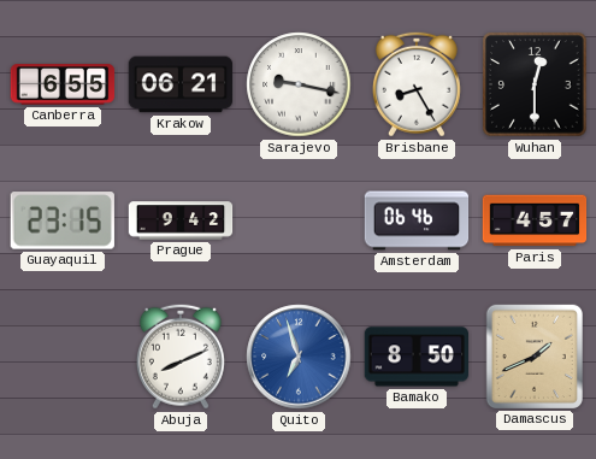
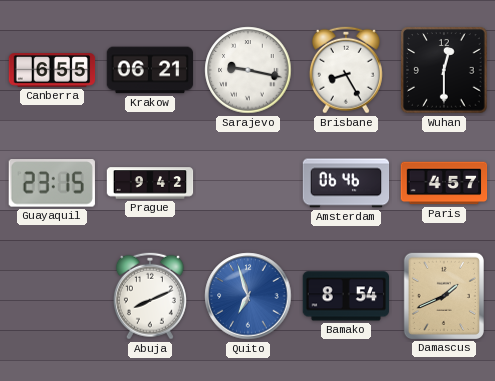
Bamako: 8:50 -> 8:54 (345, 296)
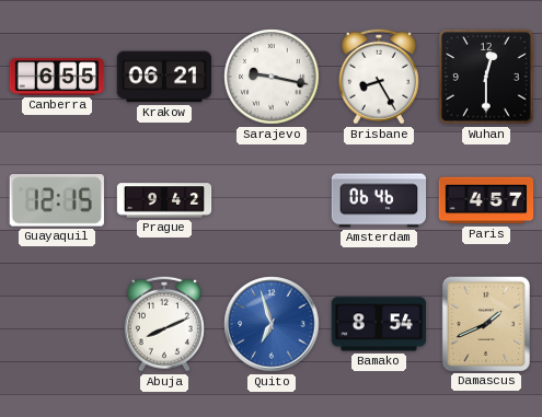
Guayaquil: 23:15 -> 12:15 (57, 200)
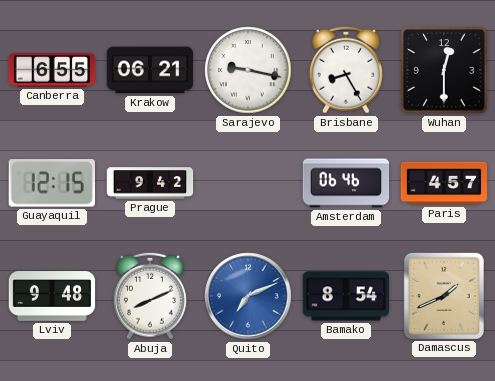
Lviv: none -> 9:48 (52, 296)
Quito: 6:57 -> 7:11 (248, 296)
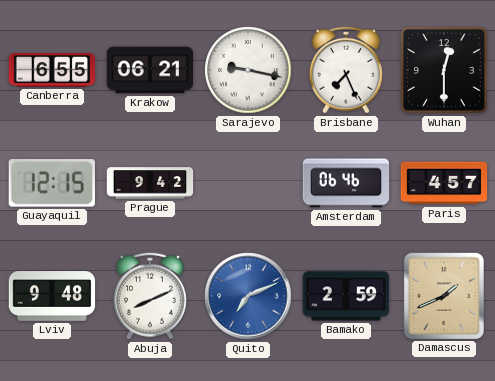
Brisbane: 8:25 -> 7:26 (346, 70)
Bamako: 8:54 -> 2:59 (345, 296)
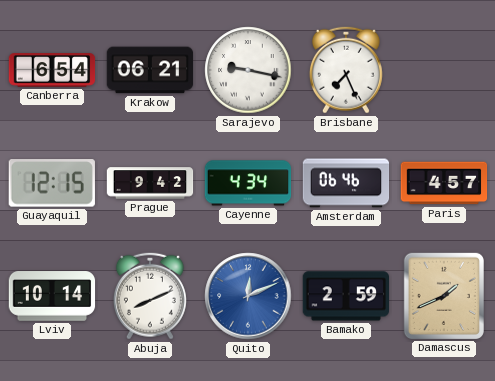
Canberra: 6:55 -> 6:54 (52, 70)
Wuhan: 12:30 -> none (444, 70)
Cayenne: none -> 4:34 (248, 183)
Lviv: 9:48 -> 10:14 (52, 296)
Quito: 7:11 -> 12:11 (248, 296)
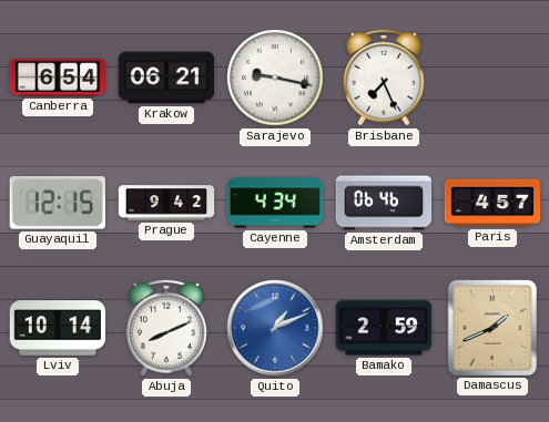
Quito: 12:11 -> 1:11 (275, 328)
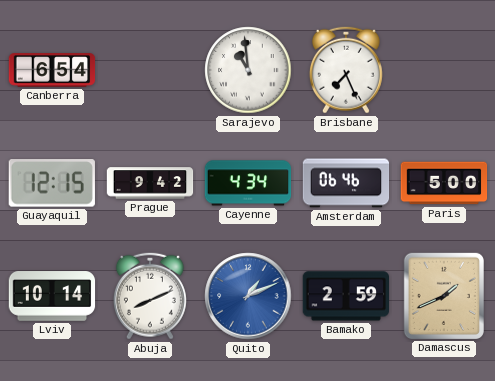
Krakow: 06:21 -> none (166, 78)
Sarajevo: 9:17 -> 10:59 (248, 70)
Paris: 4:57 -> 5:00 (444, 183)
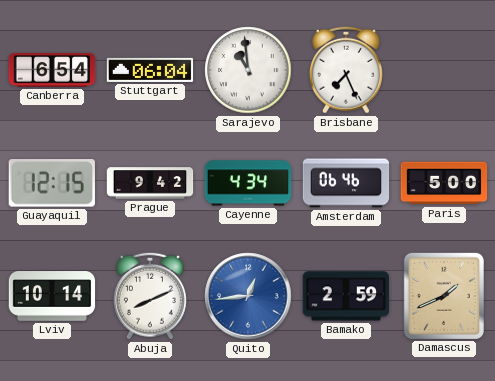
Stuttgart: none -> 06:04 (150, 70)
Quito: 1:11 -> 12:44 (248, 296)
